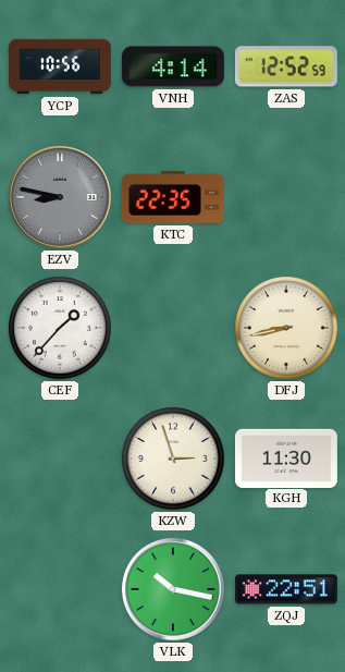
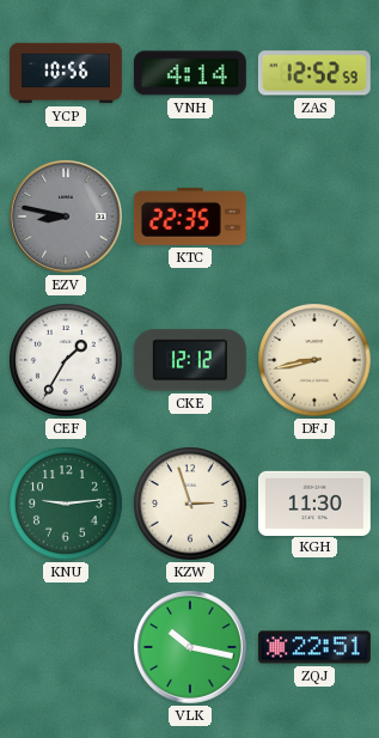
CEF: 1:37 -> 1:35 (66, 360)
CKE: none -> 12:12 (190, 360)
KNU: none -> 9:14 (66, 504)
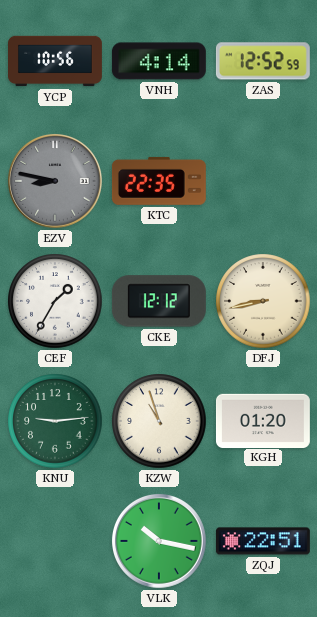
KZW: 2:57 -> 10:57 (159, 421)
KGH: 11:30 -> 01:20 (263, 420)
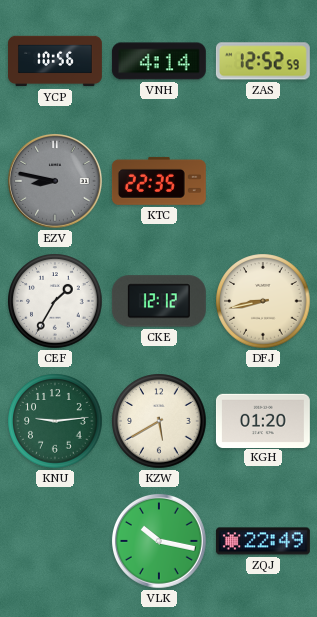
KZW: 10:57 -> 5:40 (159, 421)
ZQJ: 22:51 -> 22:49 (263, 541)
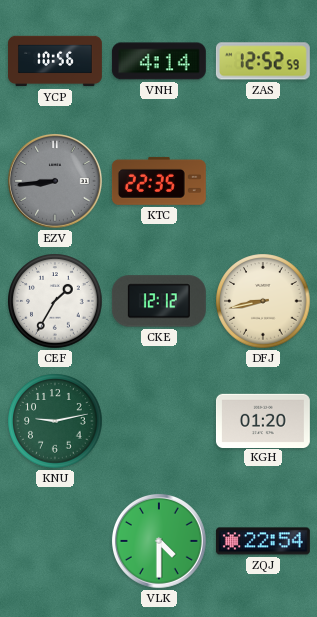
EZV: 8:47 -> 8:44 (55, 181)
KNU: 9:14 -> 9:13 (55, 421)
KZW: 5:40 -> none (159, 421)
VLK: 10:17 -> 4:30 (159, 541)
ZQJ: 22:49 -> 22:54 (263, 541)
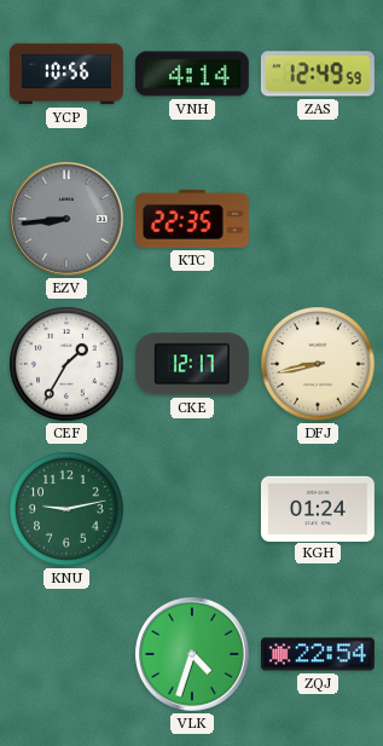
ZAS: 12:52 -> 12:49 (318, 74)
CKE: 12:12 -> 12:17 (192, 364)
KGH: 01:20 -> 01:24 (318, 508)
VLK: 4:30 -> 4:33 (192, 654)
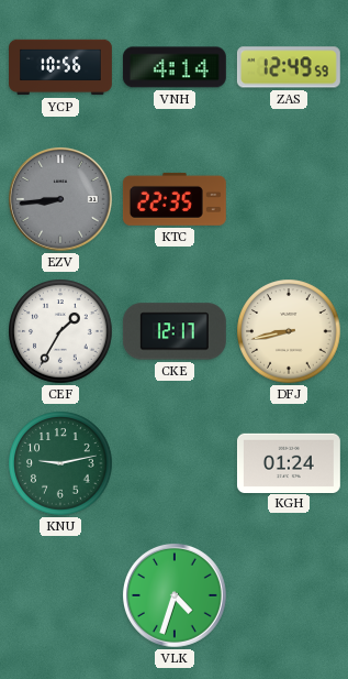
ZQJ: 22:54 -> none (318, 654)
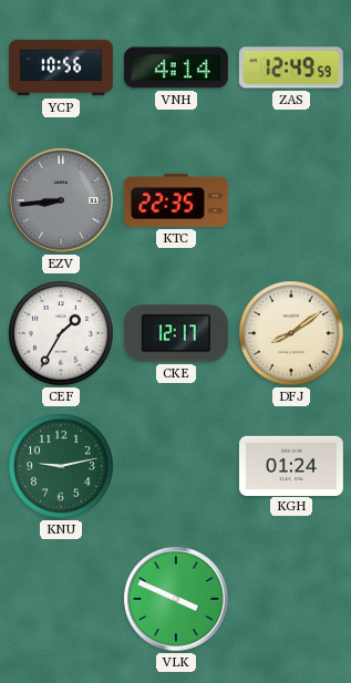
DFJ: 8:43 -> 8:09 (291, 333)
VLK: 4:33 -> 3:49 (176, 599)
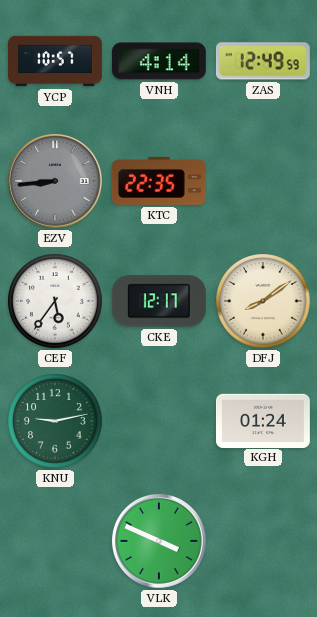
YCP: 10:56 -> 10:57 (56, 61)
CEF: 1:35 -> 5:36 (55, 301)
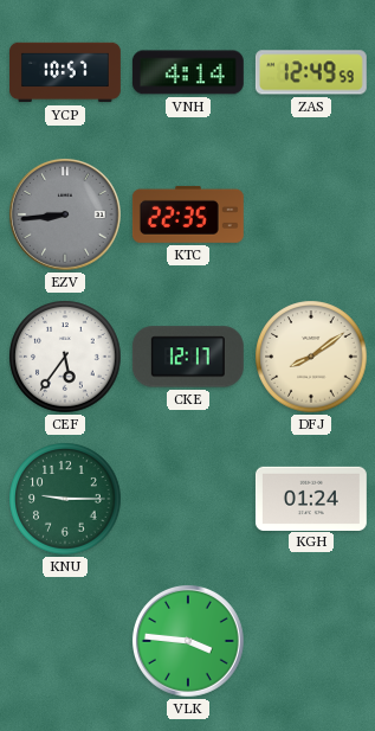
KNU: 9:13 -> 9:15 (65, 499)
VLK: 3:49 -> 3:46 (188, 641)
